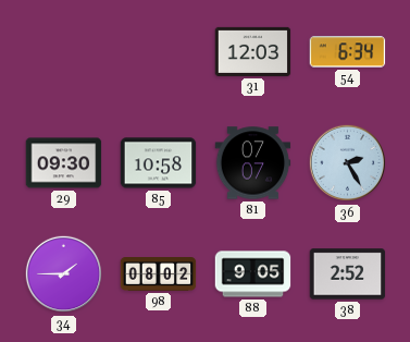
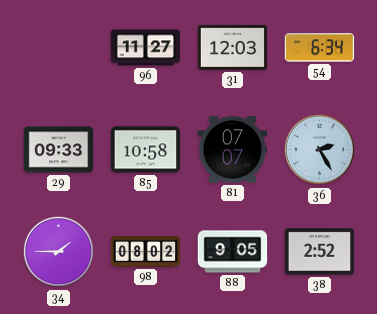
96: none -> 11:27 (146, 48)
29: 09:30 -> 09:33 (59, 150)
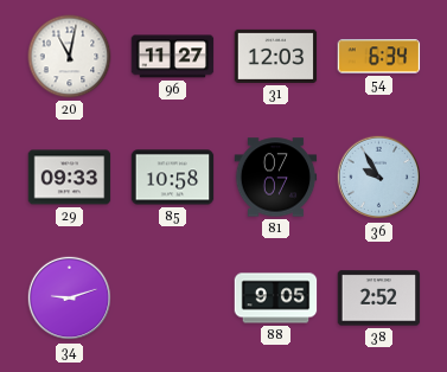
20: none -> 11:02 (70, 57)
36: 2:25 -> 9:55 (379, 178)
34: 1:45 -> 9:12 (70, 299)
98: 08:02 -> none (146, 252)
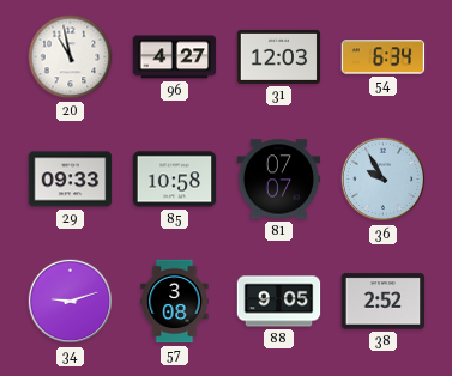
20: 11:02 -> 10:58 (71, 57)
96: 11:27 -> 4:27 (175, 57)
57: none -> 3:08 (175, 302)
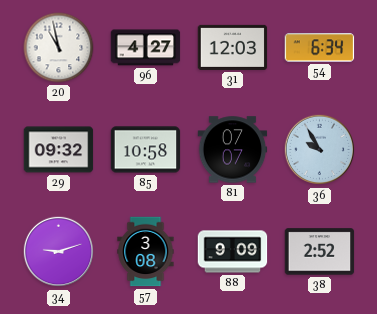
29: 09:33 -> 09:32 (59, 150)
88: 9:05 -> 9:09 (233, 252)
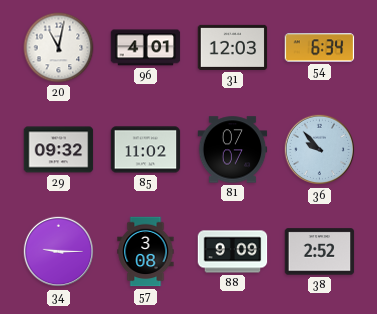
20: 10:58 -> 11:02 (59, 48)
96: 4:27 -> 4:01 (146, 48)
85: 10:58 -> 11:02 (146, 150)
36: 9:55 -> 9:53 (320, 150)
34: 9:12 -> 9:15 (59, 252)
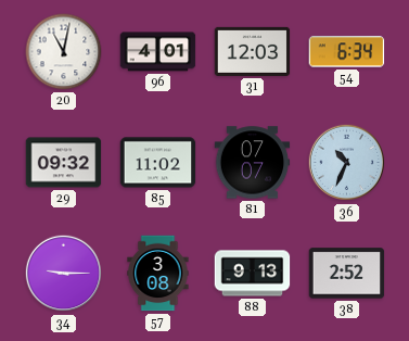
36: 9:53 -> 10:34 (347, 163)
88: 9:09 -> 9:13 (253, 274)
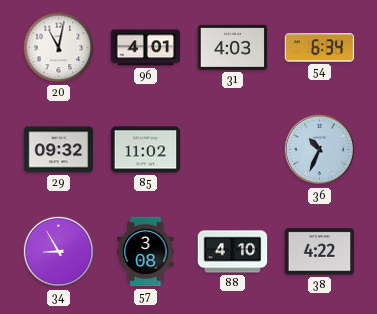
31: 12:03 -> 4:03 (233, 47)
81: 07:07 -> none (253, 163)
34: 9:15 -> 8:55 (59, 252)
88: 9:13 -> 4:10 (233, 252)
38: 2:52 -> 4:22 (320, 252)
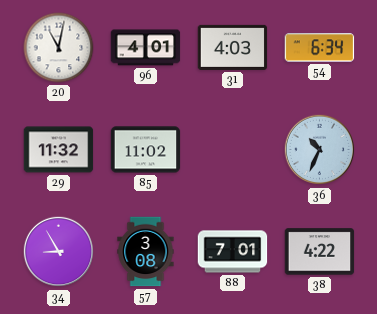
29: 09:32 -> 11:32 (59, 150)
88: 4:10 -> 7:01 (233, 252)
